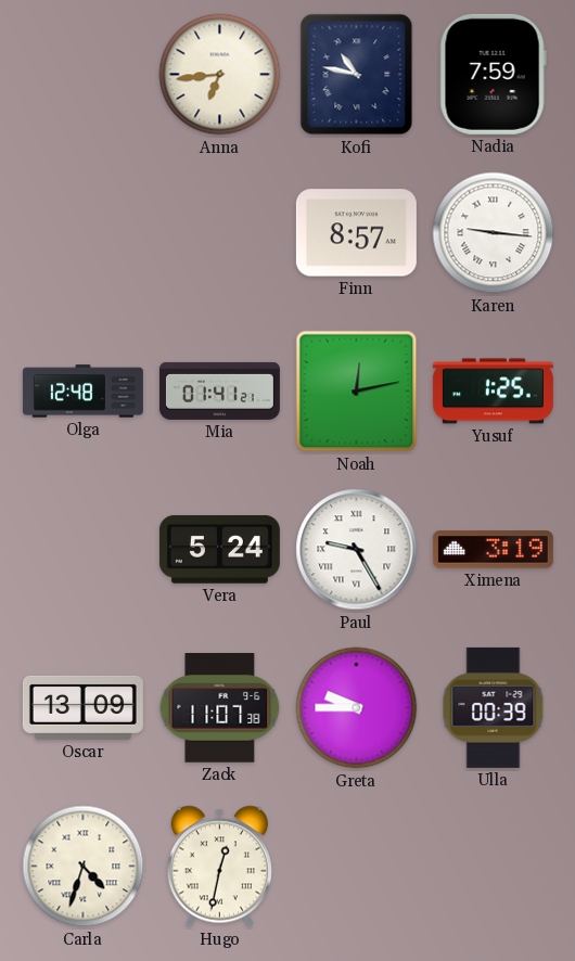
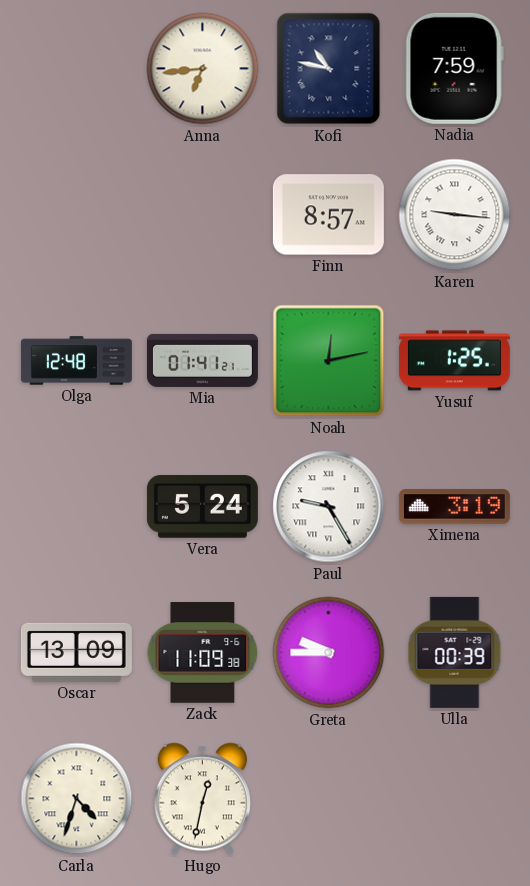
Zack: 11:07 -> 11:09 (203, 653)
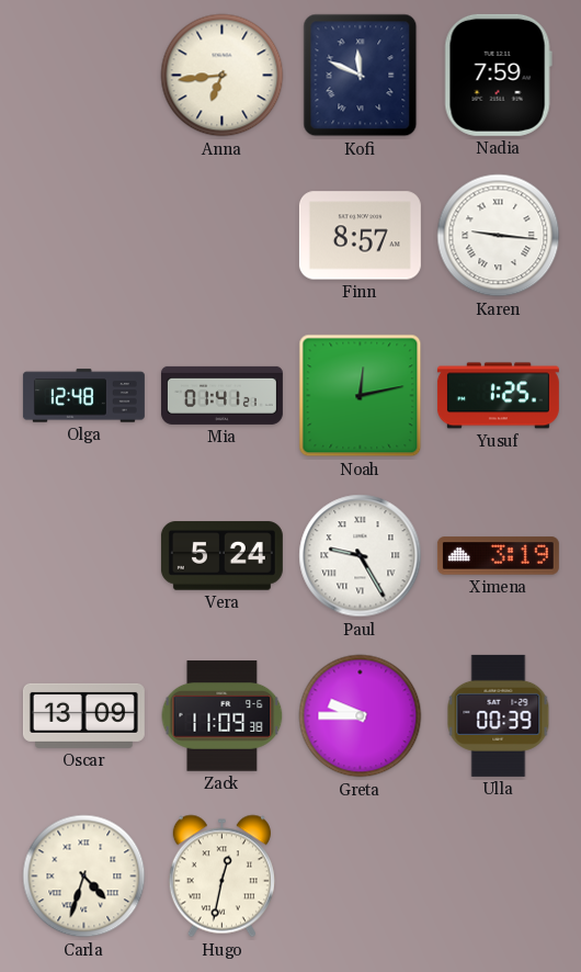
Kofi: 10:47 -> 11:49 (361, 76)
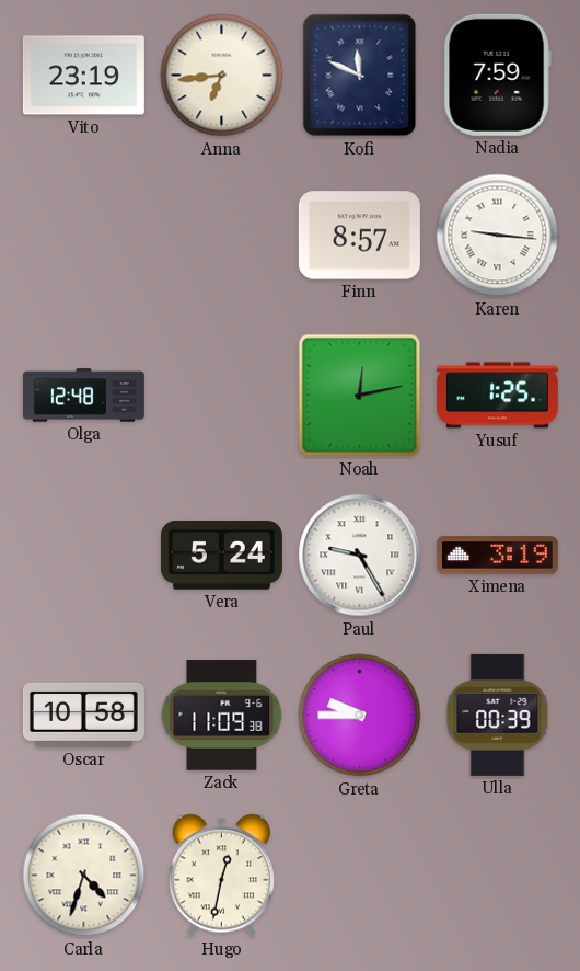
Vito: none -> 23:19 (83, 76)
Mia: 01:41 -> none (221, 395)
Oscar: 13:09 -> 10:58 (83, 715)
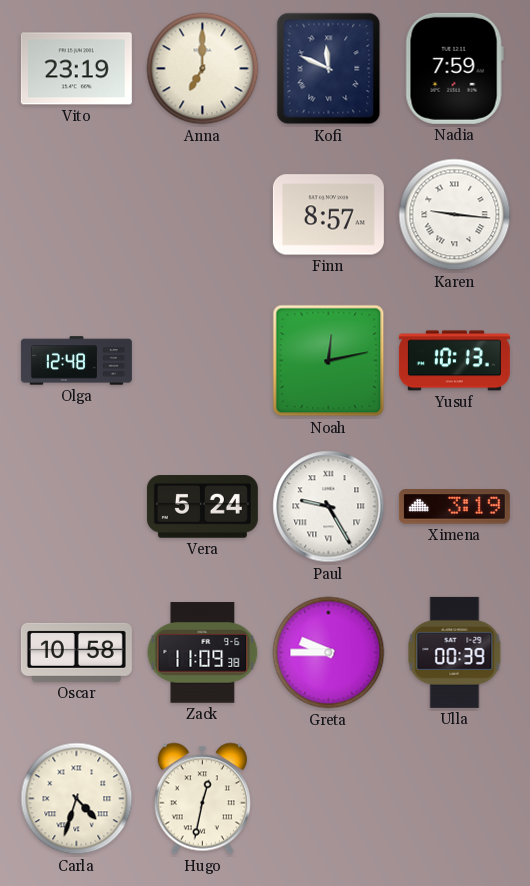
Anna: 6:44 -> 7:00 (203, 69)
Yusuf: 1:25 -> 10:13 (454, 361)
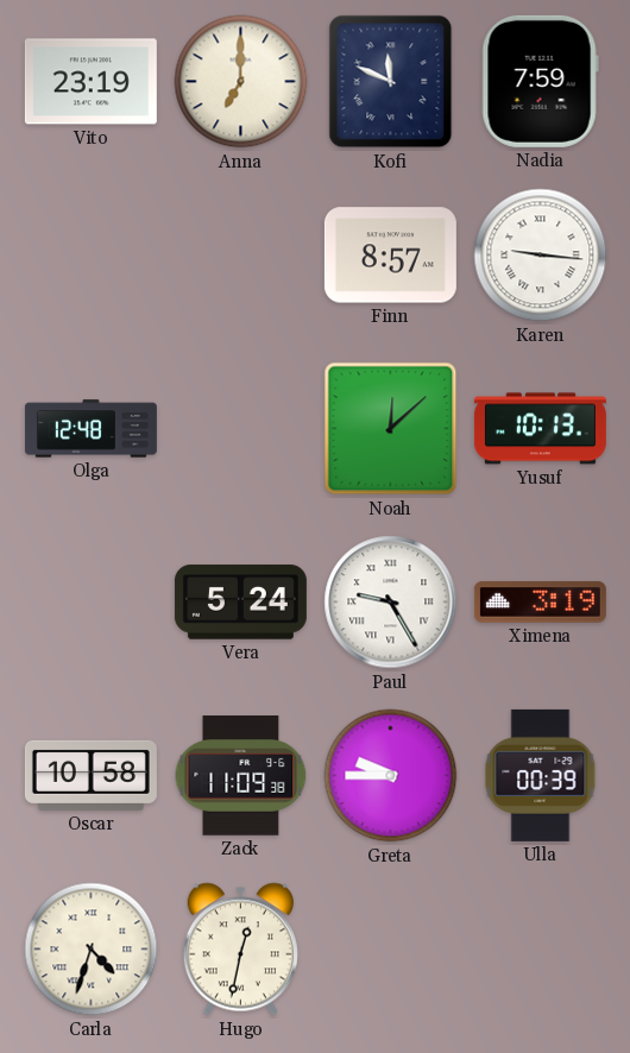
Noah: 12:13 -> 12:08 (391, 429)
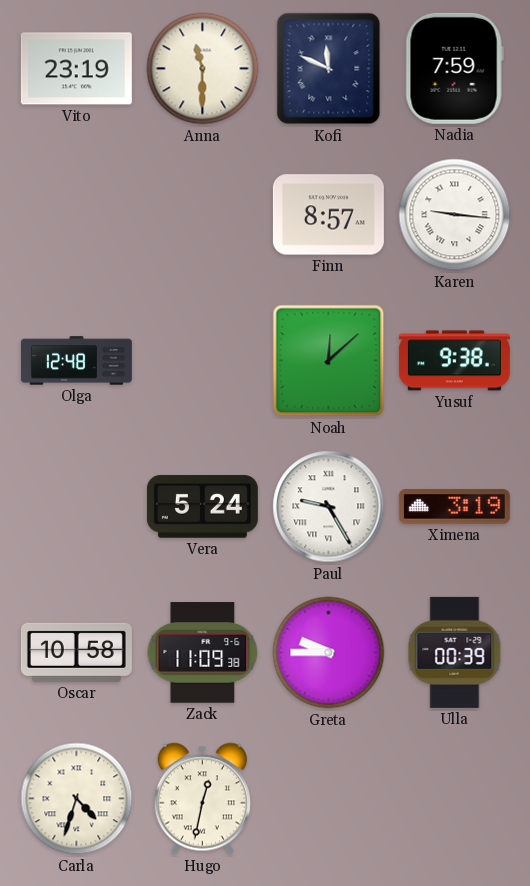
Anna: 7:00 -> 11:30 (203, 69)
Yusuf: 10:13 -> 9:38 (454, 361)
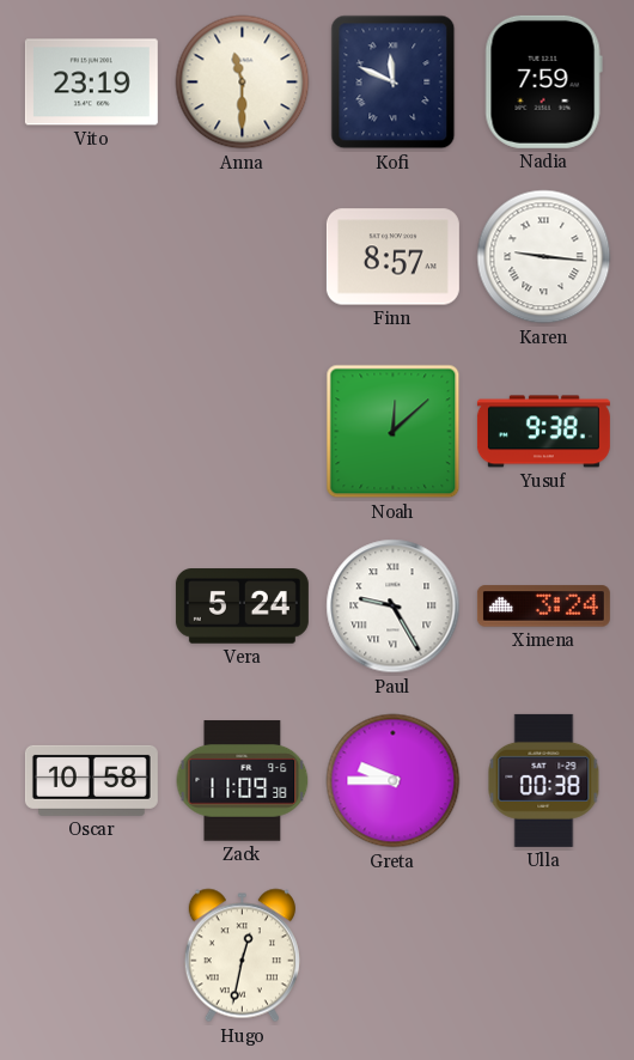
Olga: 12:48 -> none (76, 361)
Ximena: 3:19 -> 3:24 (543, 607)
Ulla: 00:39 -> 00:38 (544, 780)
Carla: 4:33 -> none (77, 799)
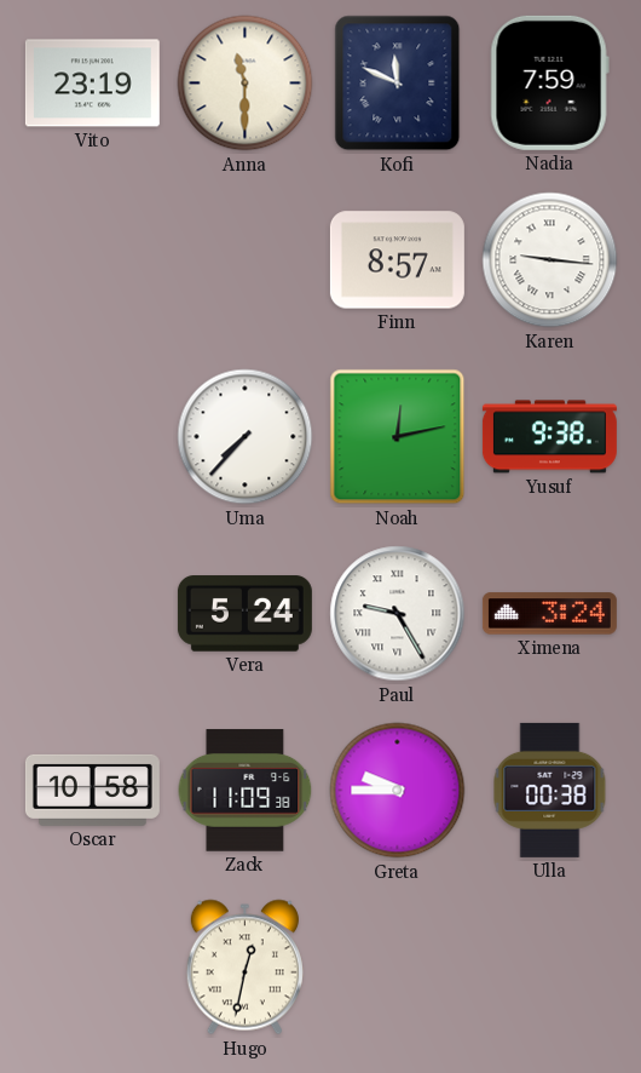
Uma: none -> 7:37 (246, 437)
Noah: 12:08 -> 12:13 (398, 437)
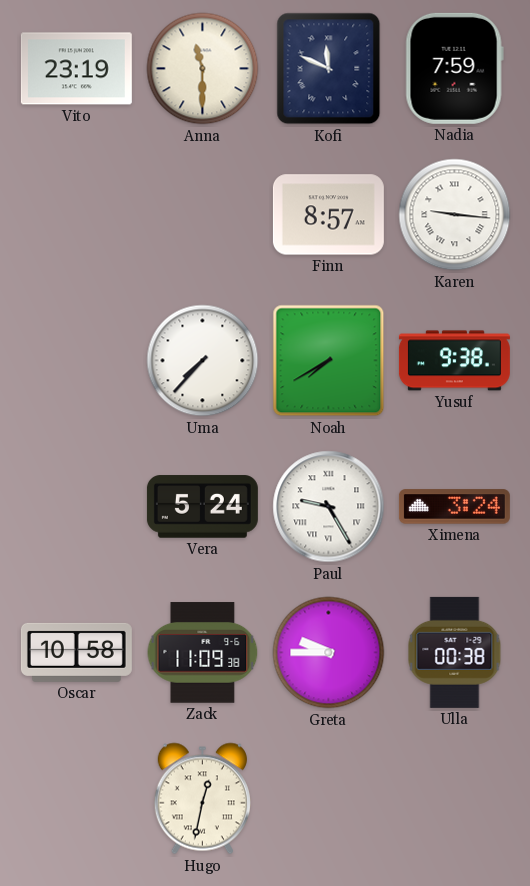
Noah: 12:13 -> 7:40 (329, 361)
